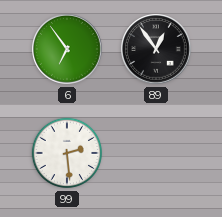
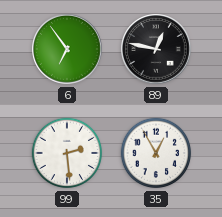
89: 12:54 -> 12:47 (156, 49)
35: none -> 12:55 (156, 153)
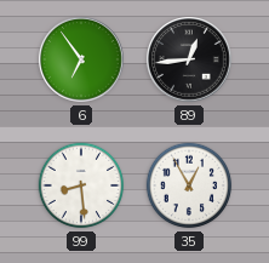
89: 12:47 -> 12:44 (189, 59)
99: 2:29 -> 8:29 (81, 185)
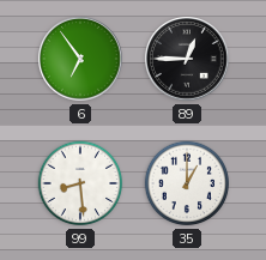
89: 12:44 -> 12:45 (187, 59)
35: 12:55 -> 1:00 (187, 183)
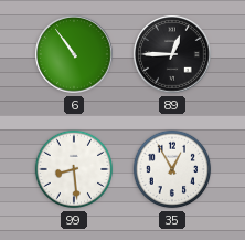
6: 6:54 -> 10:54 (74, 54)
35: 1:00 -> 12:55 (172, 169)
